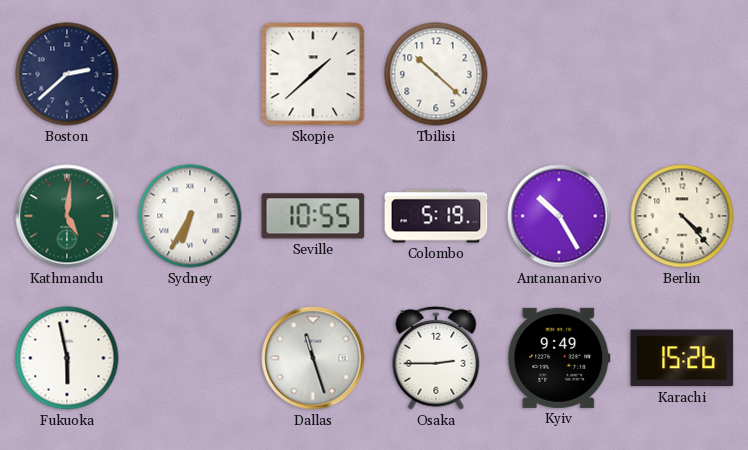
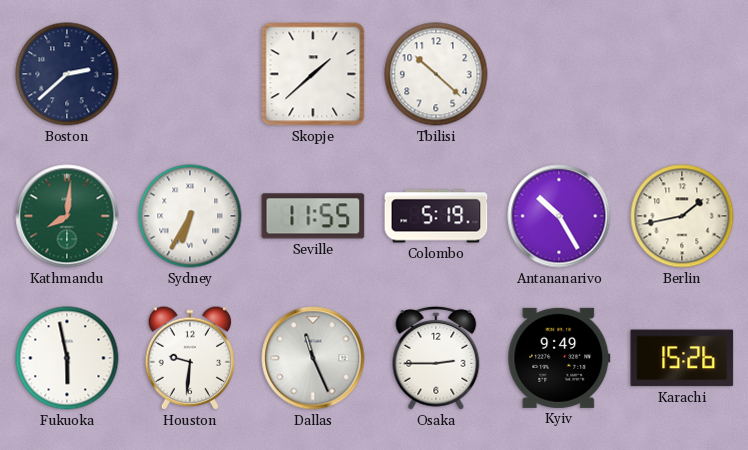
Kathmandu: 5:01 -> 8:01 (67, 216)
Seville: 10:55 -> 11:55 (313, 216)
Berlin: 4:23 -> 1:43 (682, 216)
Houston: none -> 9:31 (189, 358)
Dallas: 11:27 -> 11:26 (313, 358)
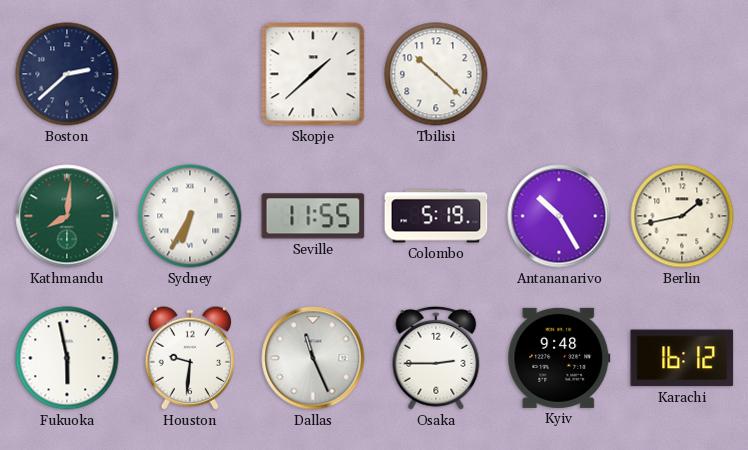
Kyiv: 9:49 -> 9:48 (559, 358)
Karachi: 15:26 -> 16:12 (682, 358)
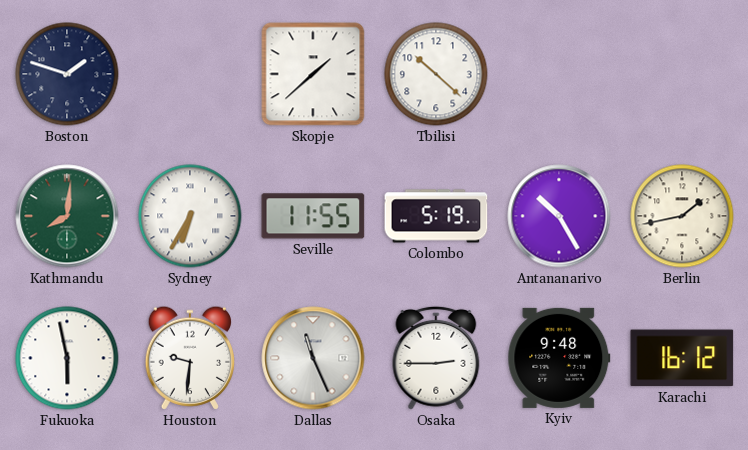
Boston: 2:38 -> 1:48 (67, 74)
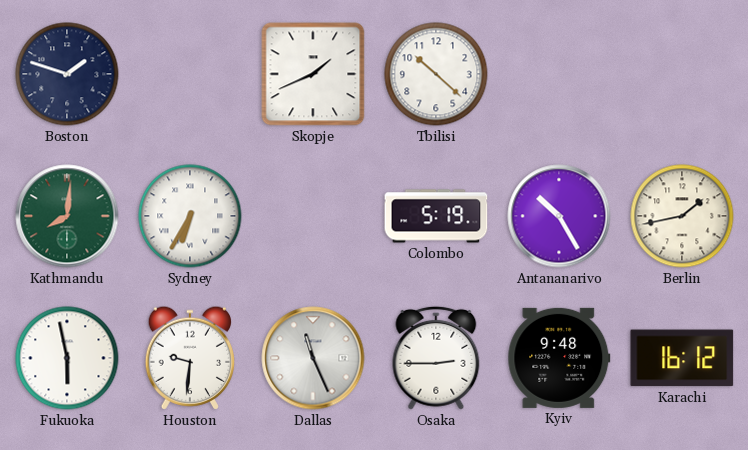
Skopje: 1:38 -> 1:41 (313, 74)
Seville: 11:55 -> none (313, 216)
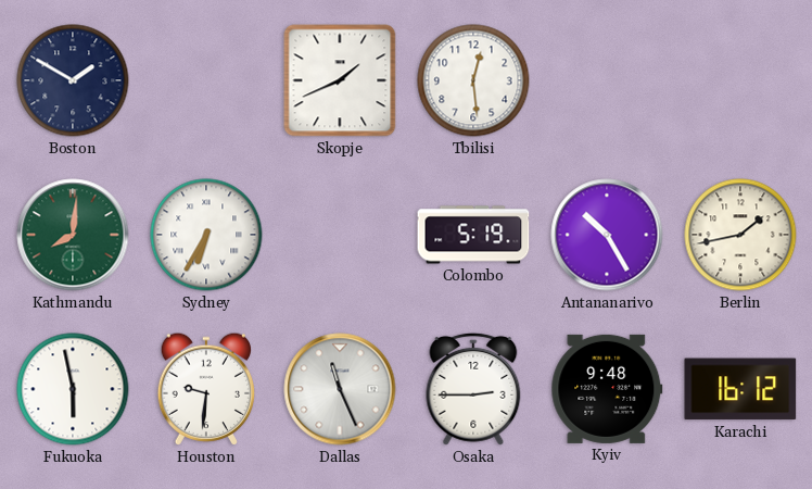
Boston: 1:48 -> 1:50 (73, 80)
Tbilisi: 10:22 -> 12:29 (473, 80)
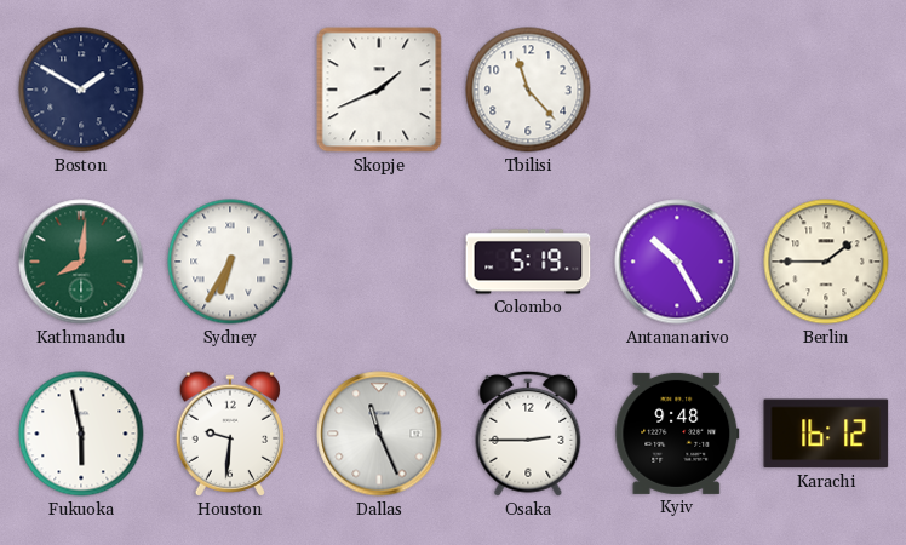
Tbilisi: 12:29 -> 11:23 (528, 90)
Berlin: 1:43 -> 1:45 (826, 262)
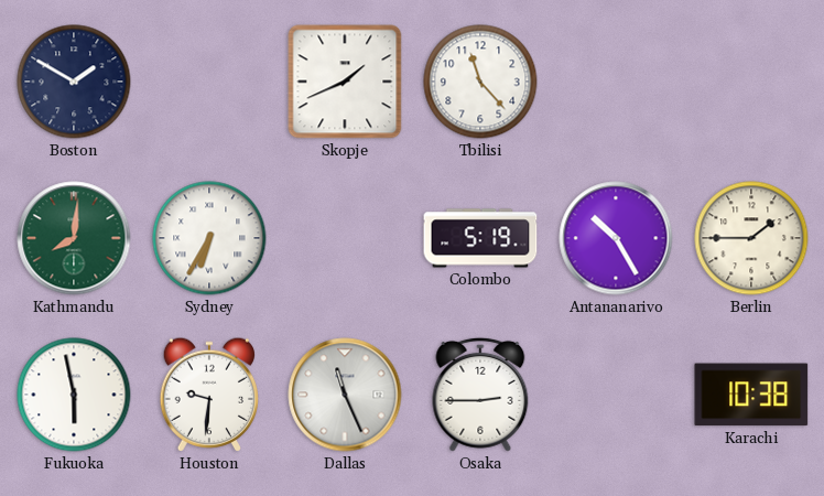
Kyiv: 9:48 -> none (677, 434)
Karachi: 16:12 -> 10:38 (751, 395)
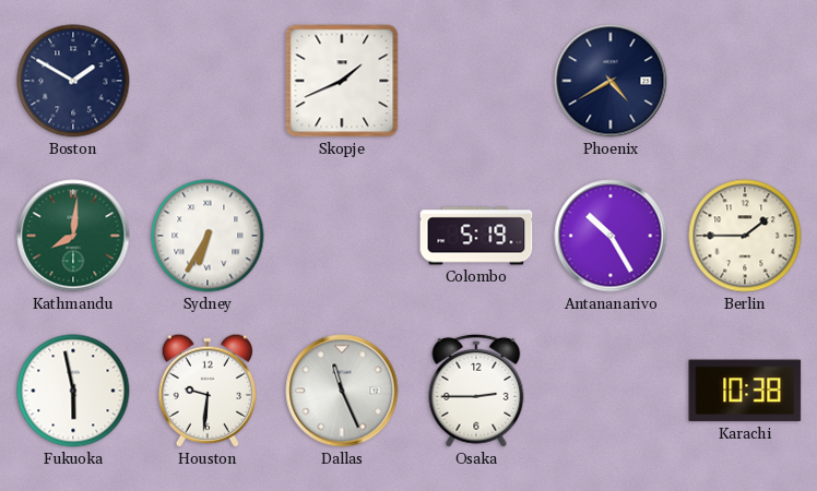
Tbilisi: 11:23 -> none (480, 82)
Phoenix: none -> 4:40 (611, 81)
